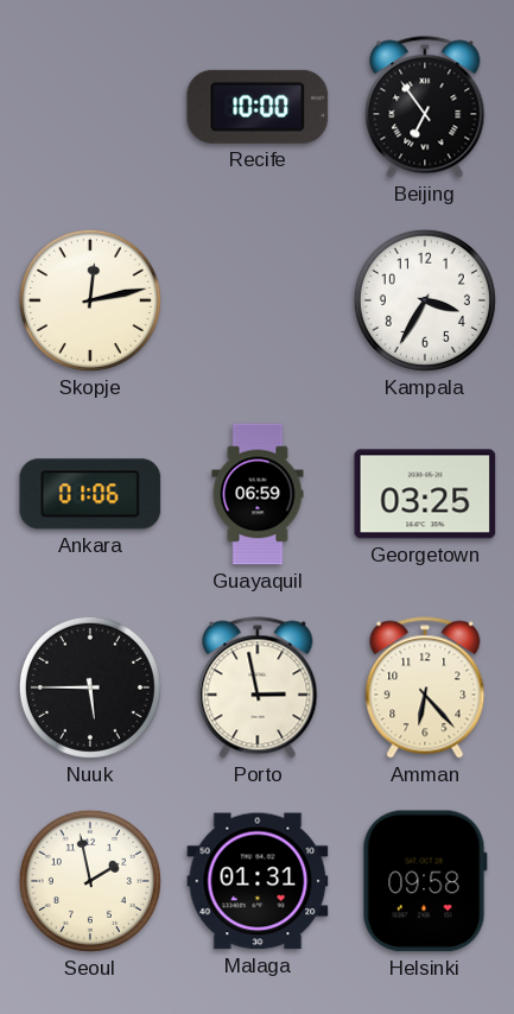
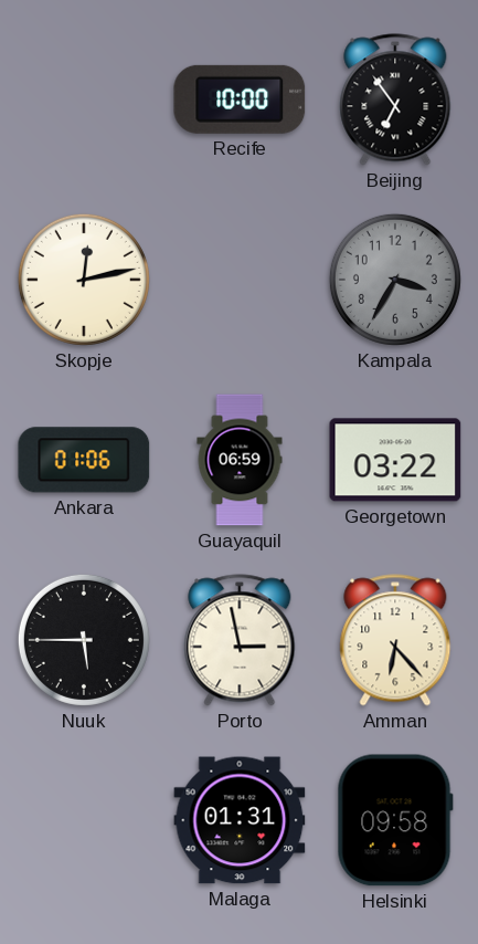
Kampala dial: white -> grey (395, 280)
Georgetown: 03:25 -> 03:22 (395, 460)
Seoul: 1:58 -> none (90, 881)
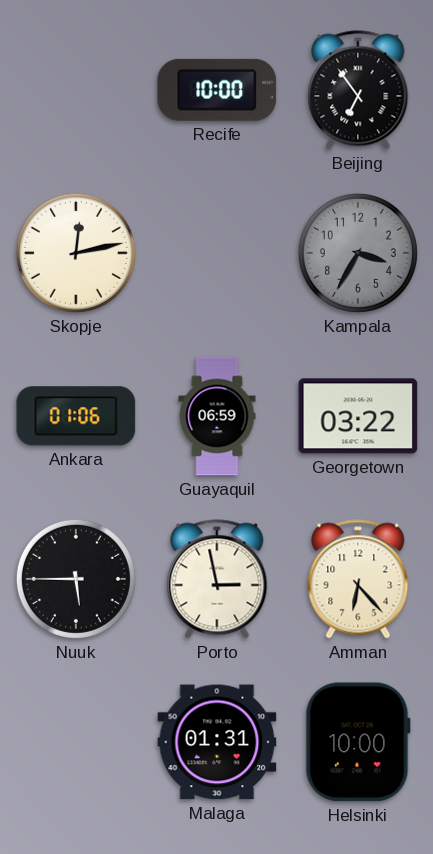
Helsinki: 09:58 -> 10:00 (358, 742)
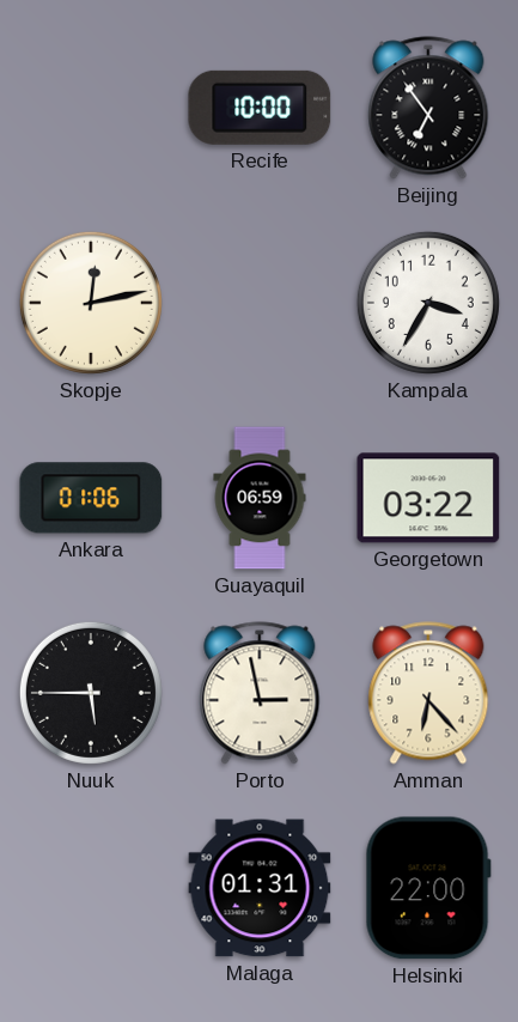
Kampala dial: grey -> white (428, 303)
Helsinki: 10:00 -> 22:00 (428, 888)
